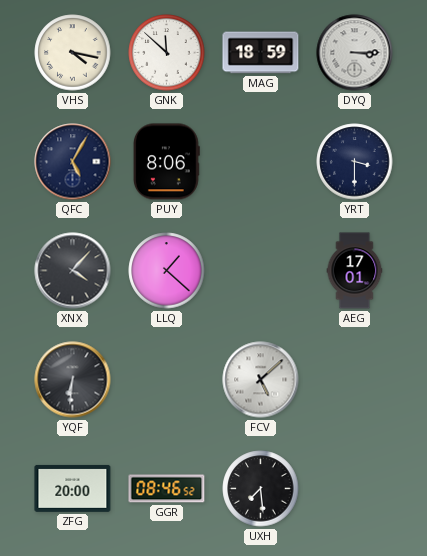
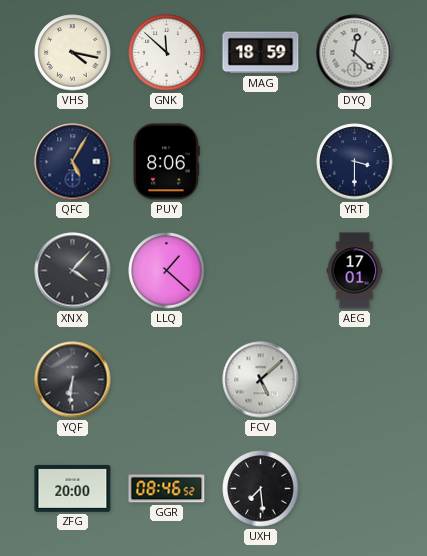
DYQ: 3:15 -> 12:22 (355, 53)
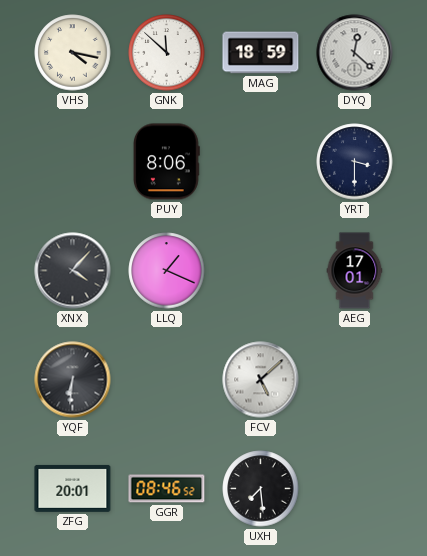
QFC: 5:05 -> none (73, 162)
LLQ: 1:22 -> 1:19 (167, 271)
ZFG: 20:00 -> 20:01 (73, 488)
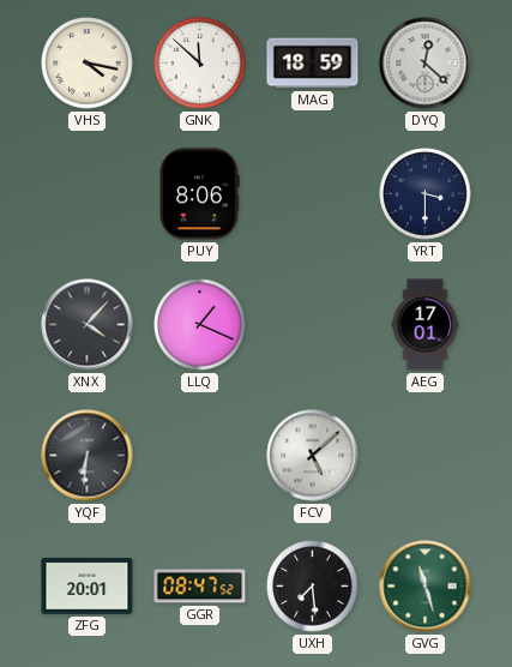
GGR: 08:46 -> 08:47 (200, 587)
GVG: none -> 11:27 (426, 587)
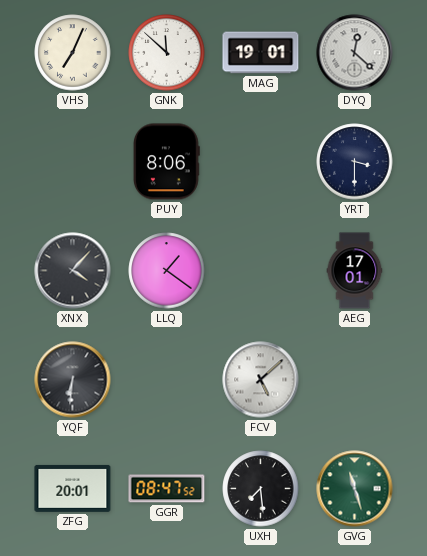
VHS: 4:17 -> 7:04 (73, 53)
MAG: 18:59 -> 19:01 (261, 53)
LLQ: 1:19 -> 1:21 (167, 271)
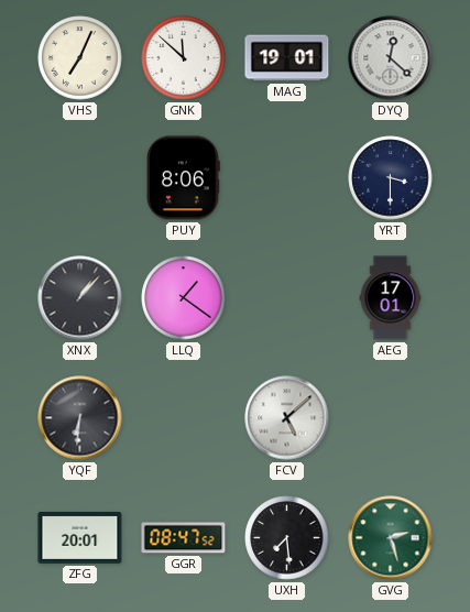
XNX: 4:07 -> 1:07 (80, 298)
GVG: 11:27 -> 2:27 (391, 538)
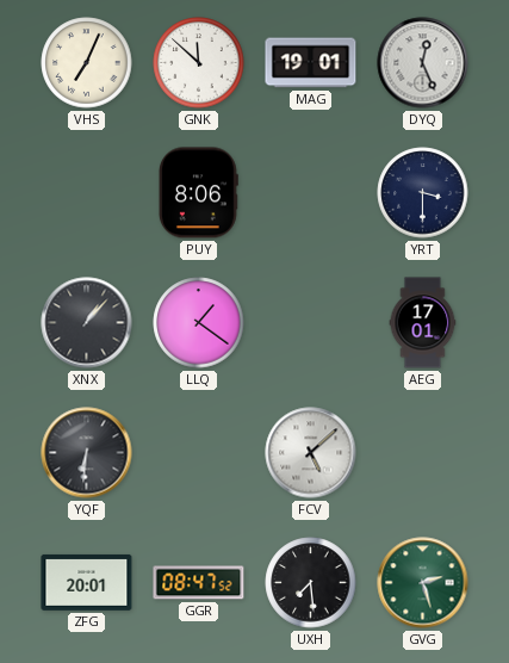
DYQ: 12:22 -> 12:26 (423, 63)
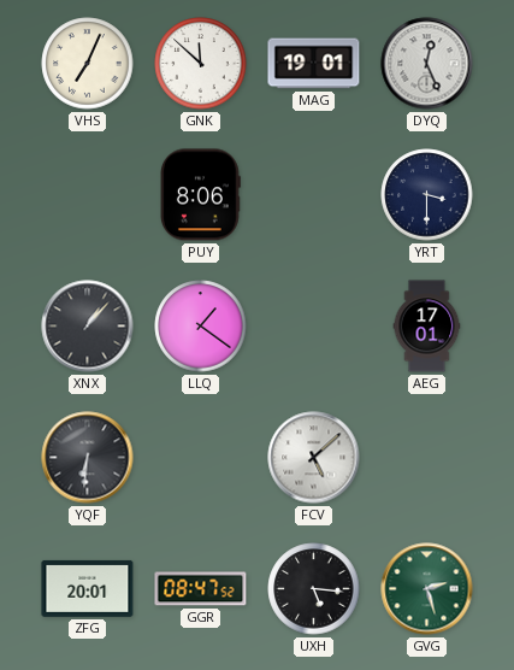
UXH: 7:29 -> 5:16 (314, 589)
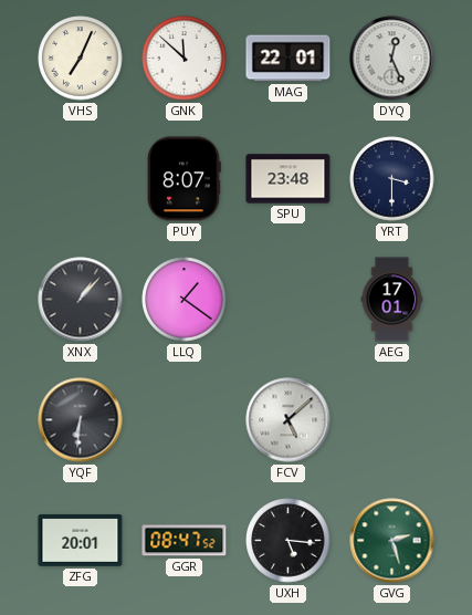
MAG: 19:01 -> 22:01 (289, 59)
PUY: 8:06 -> 8:07 (183, 179)
SPU: none -> 23:48 (289, 179)
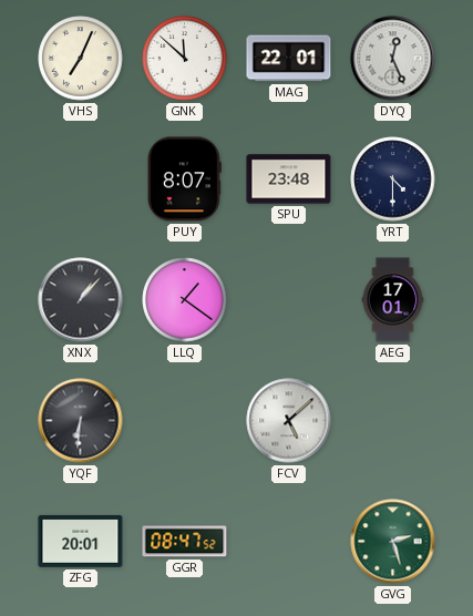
YRT: 3:30 -> 4:30 (393, 179)
UXH: 5:16 -> none (289, 541)
